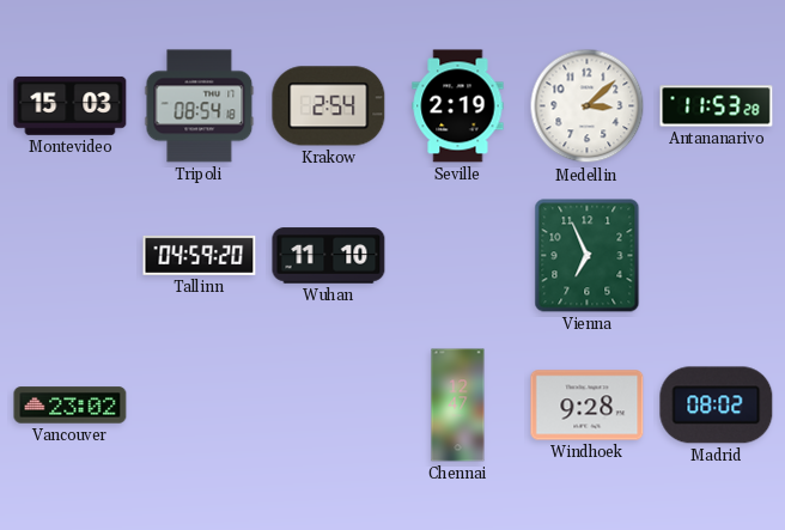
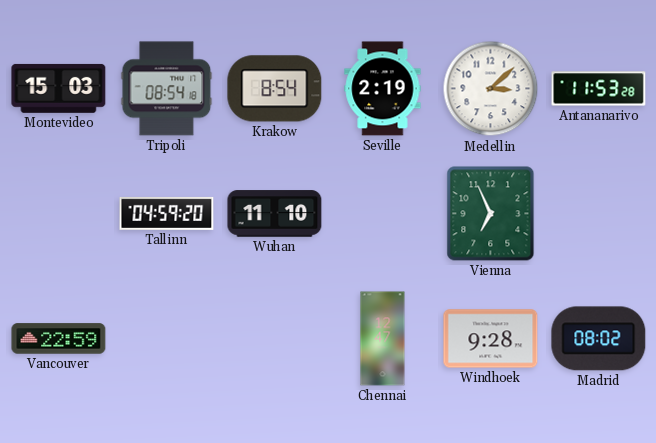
Krakow: 2:54 -> 8:54 (275, 89)
Vancouver: 23:02 -> 22:59 (59, 339)
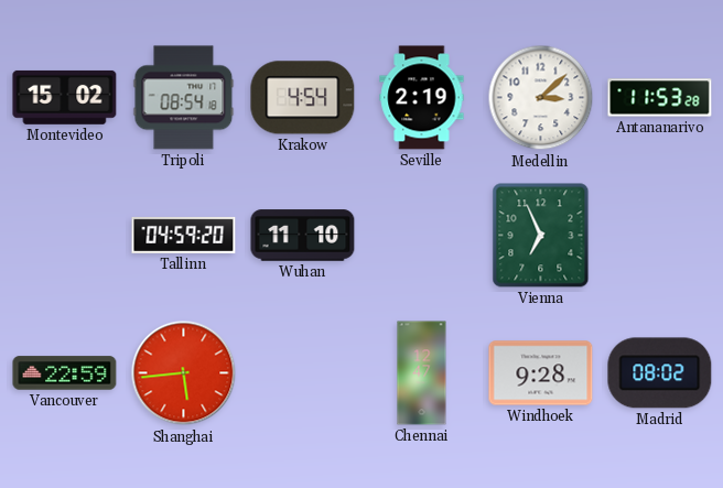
Montevideo: 15:03 -> 15:02 (65, 97)
Krakow: 8:54 -> 4:54 (303, 98)
Shanghai: none -> 5:44 (184, 373)
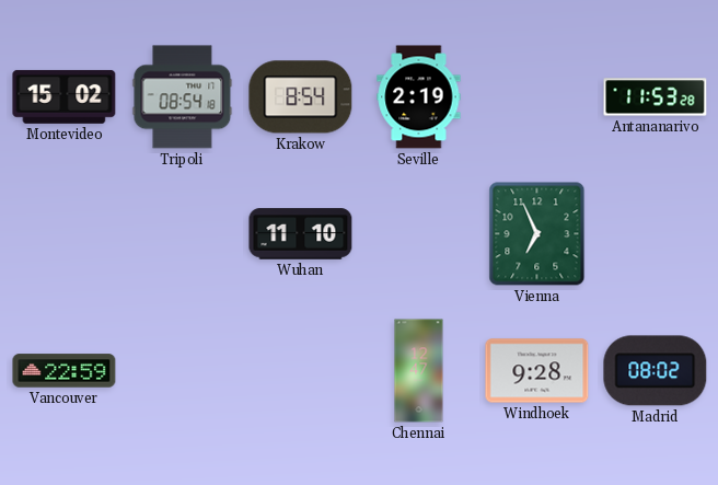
Krakow: 4:54 -> 8:54 (301, 97)
Medellin: 3:08 -> none (541, 98)
Tallinn: 04:59 -> none (184, 235)
Shanghai: 5:44 -> none (184, 373)
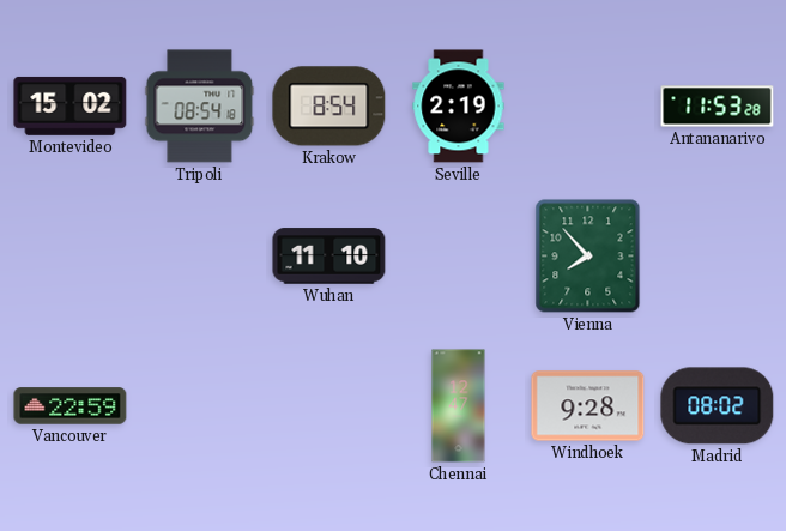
Vienna: 6:56 -> 7:53 (588, 257)
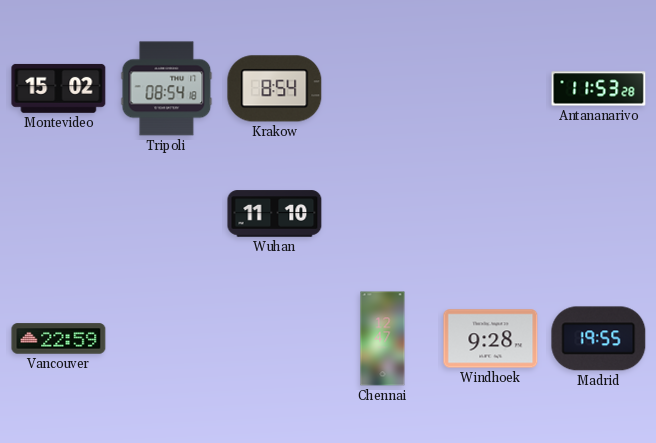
Seville: 2:19 -> none (459, 107)
Vienna: 7:53 -> none (588, 257)
Madrid: 08:02 -> 19:55 (599, 339)
